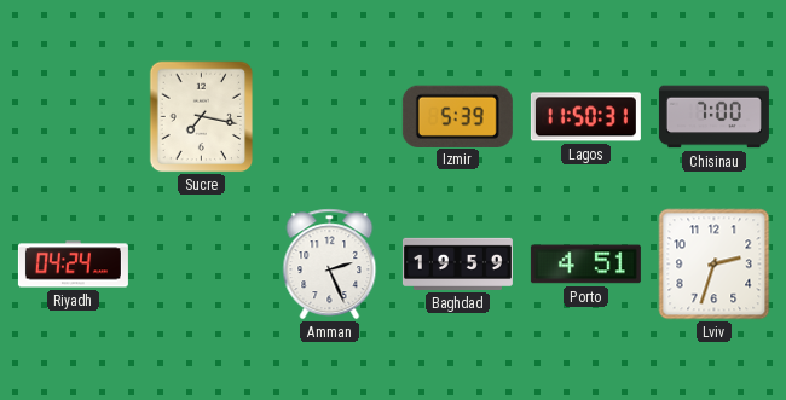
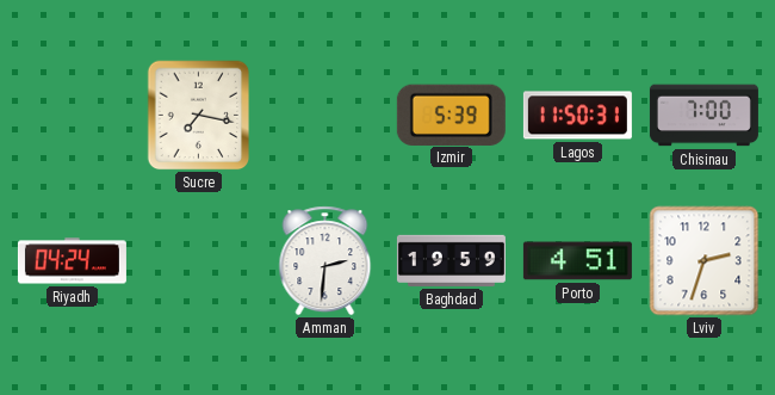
Amman: 2:26 -> 2:31 (325, 261)
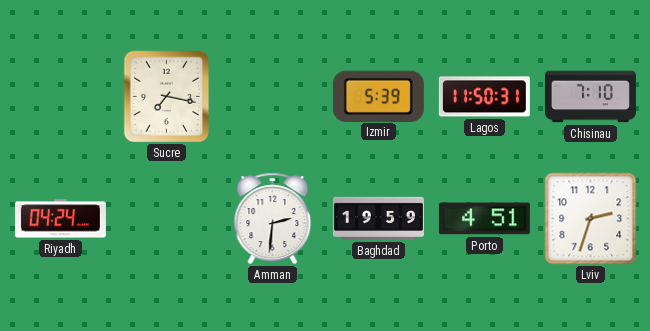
Chisinau: 7:00 -> 7:10 (590, 97)
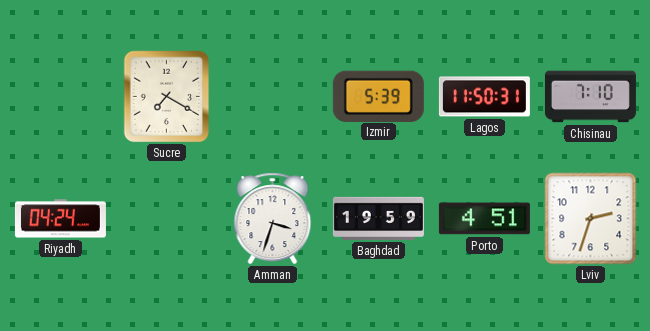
Sucre: 7:17 -> 7:20 (167, 97)
Amman: 2:31 -> 3:33 (273, 219)
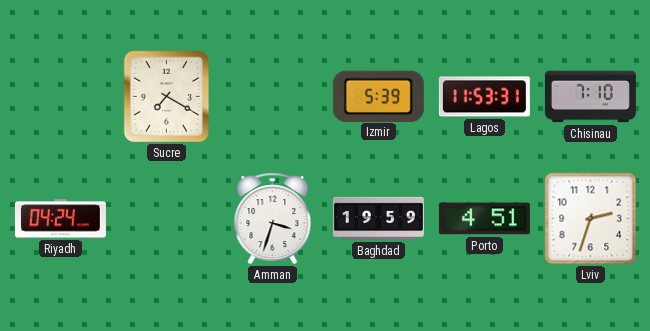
Lagos: 11:50 -> 11:53 (484, 97)
